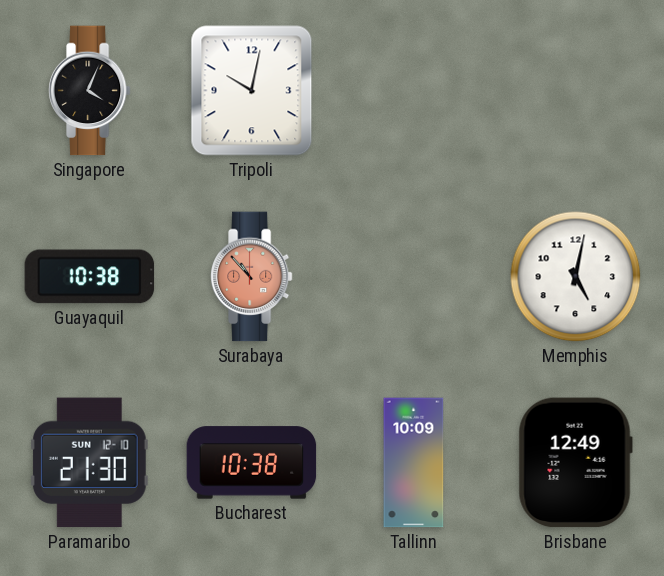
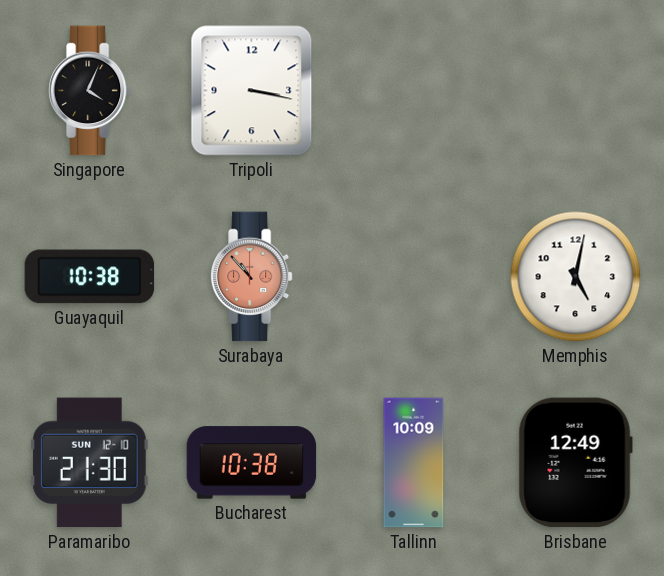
Tripoli: 10:02 -> 3:17 (252, 91)
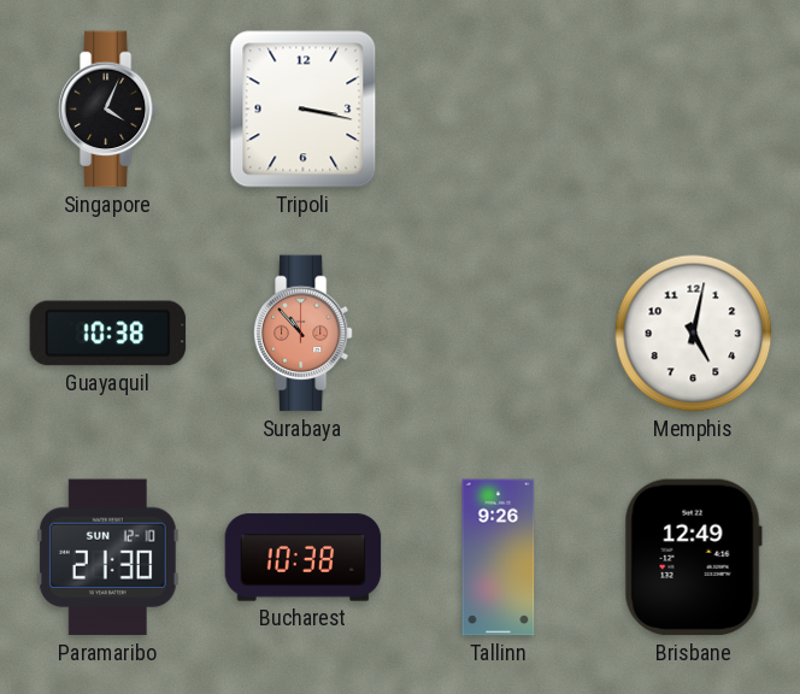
Tallinn: 10:09 -> 9:26 (499, 558)
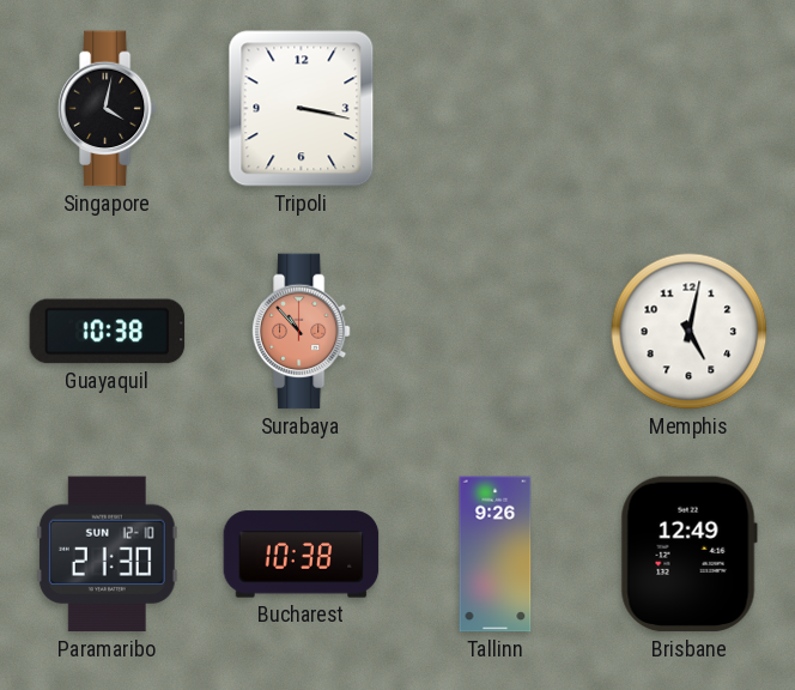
Singapore: 4:04 -> 4:02 (107, 109)
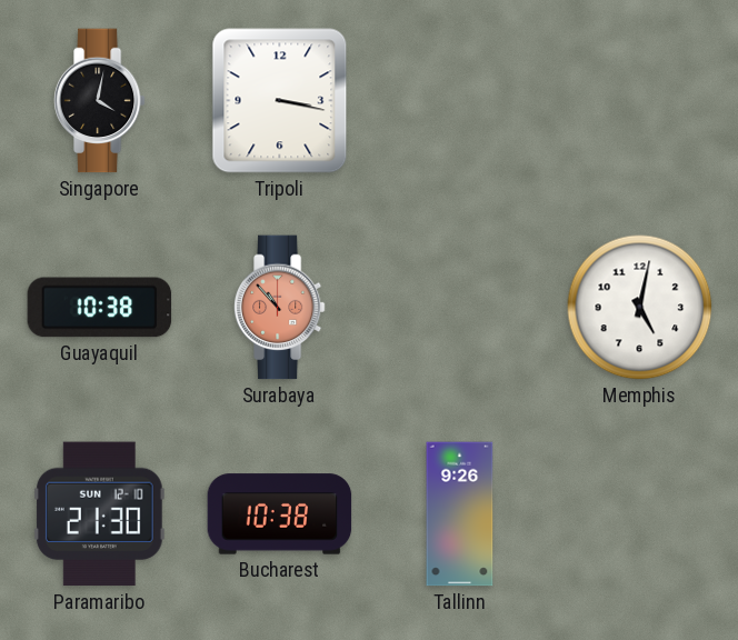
Brisbane: 12:49 -> none (688, 555)
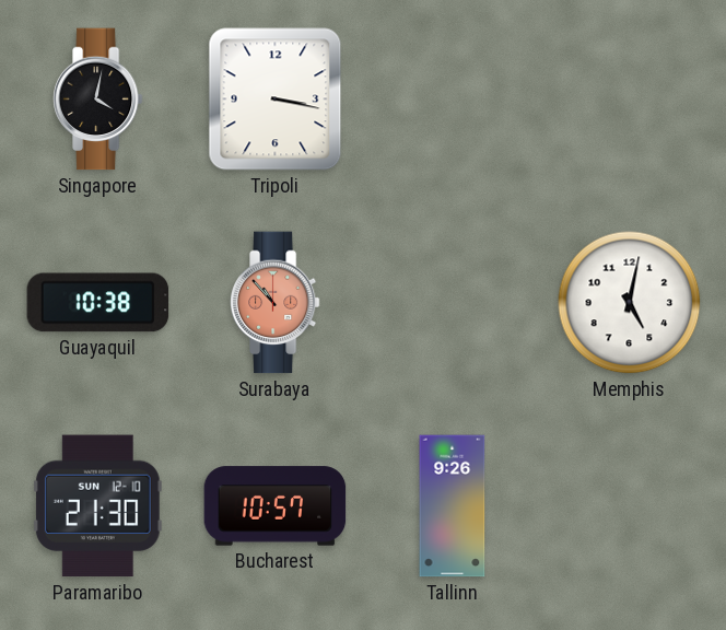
Bucharest: 10:38 -> 10:57 (276, 506)
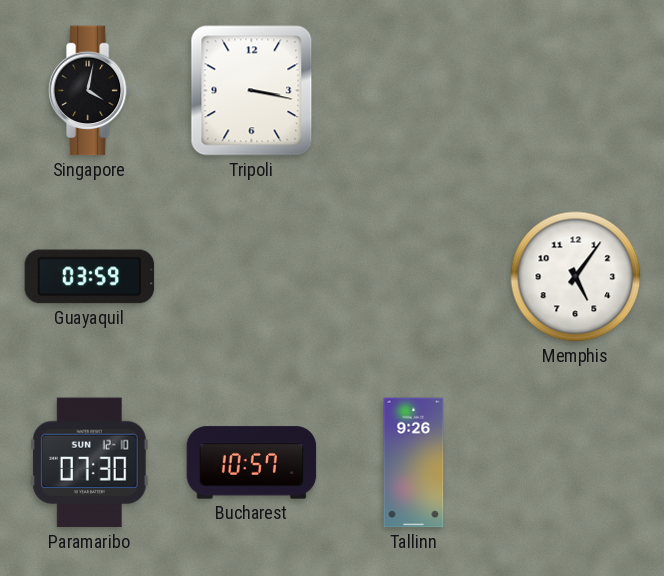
Guayaquil: 10:38 -> 03:59 (90, 277)
Surabaya: 10:53 -> none (274, 303)
Memphis: 5:02 -> 5:06 (576, 277)
Paramaribo: 21:30 -> 07:30 (89, 463)
